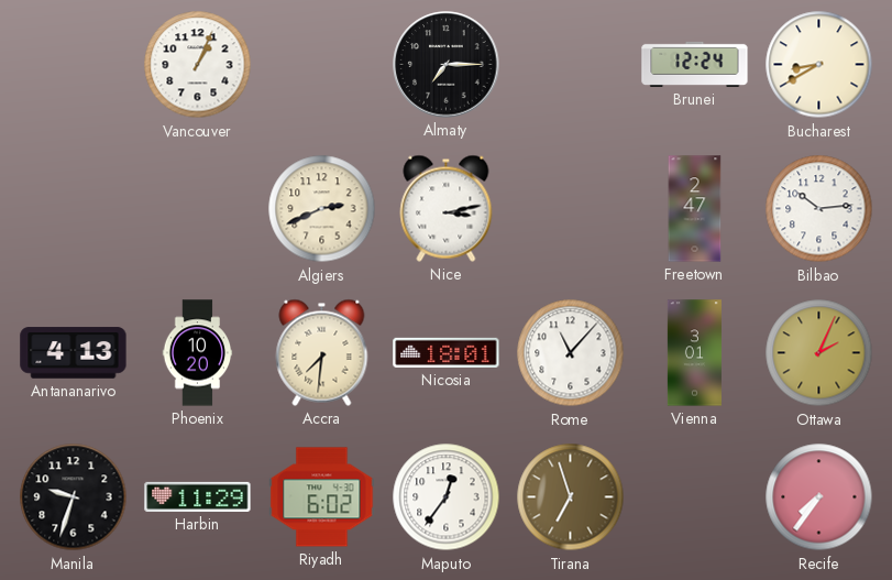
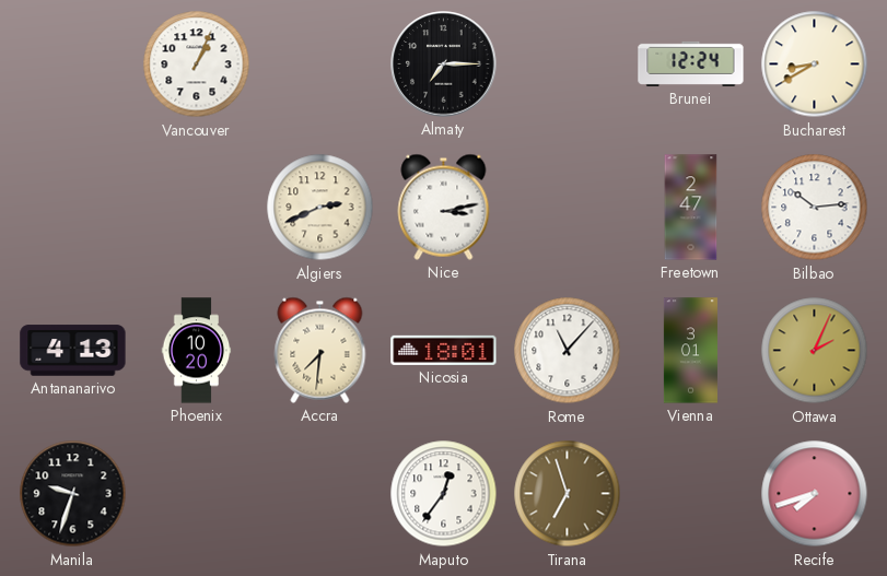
Harbin: 11:29 -> none (198, 496)
Riyadh: 6:02 -> none (322, 497)
Recife: 7:36 -> 7:42 (815, 494)
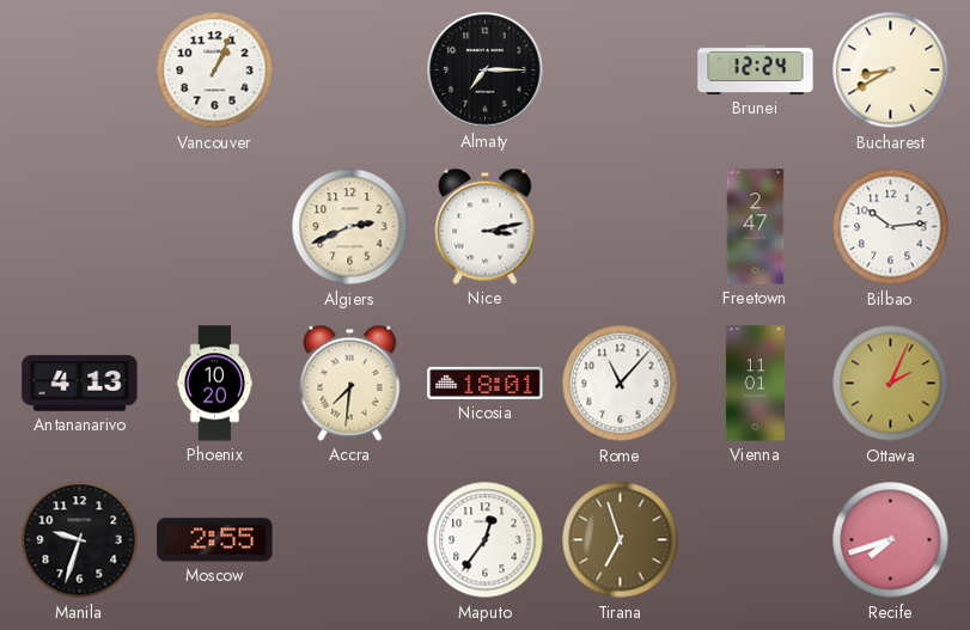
Vienna: 3:01 -> 11:01 (755, 384)
Moscow: none -> 2:55 (215, 540)
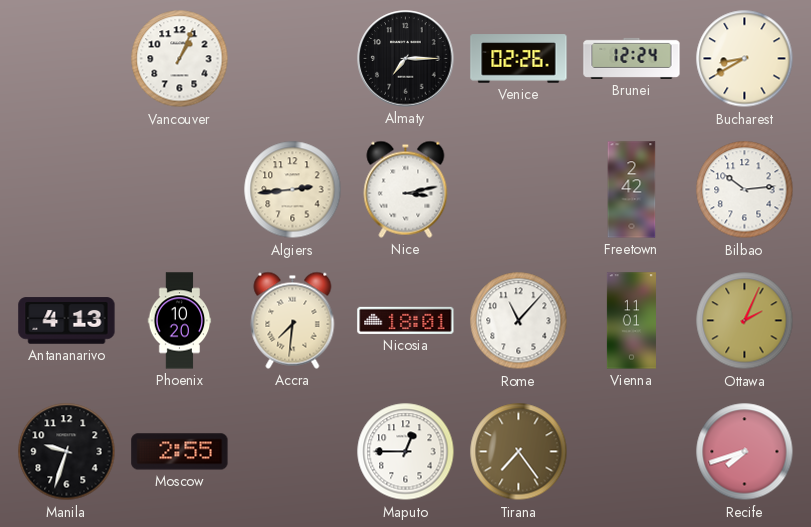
Venice: none -> 02:26 (519, 59)
Algiers: 2:41 -> 2:44 (293, 190)
Freetown: 2:47 -> 2:42 (632, 190)
Maputo: 12:36 -> 12:45 (406, 452)
Tirana: 6:57 -> 7:24 (519, 452)
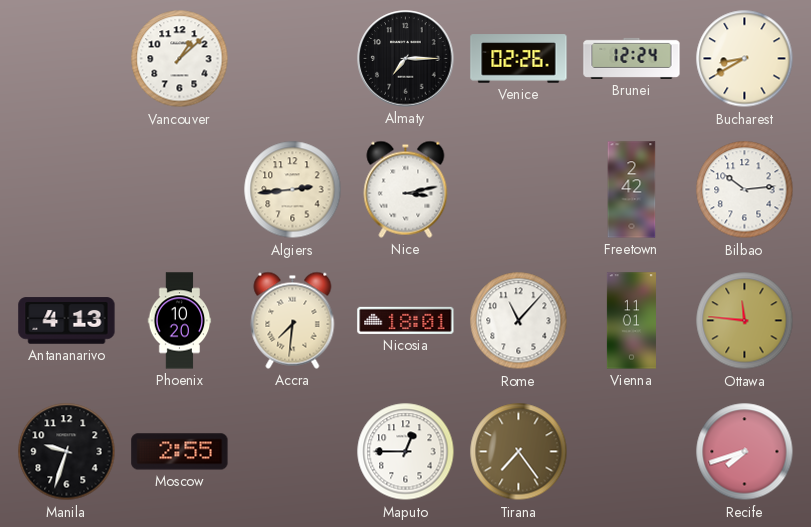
Vancouver: 1:04 -> 1:08 (180, 59)
Ottawa: 2:04 -> 11:46 (745, 321)
